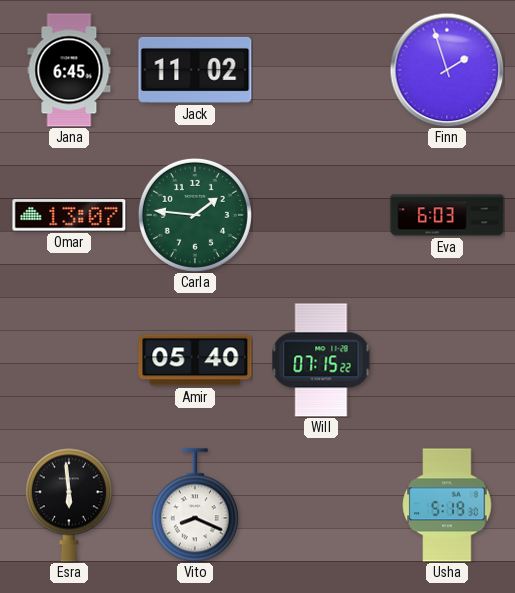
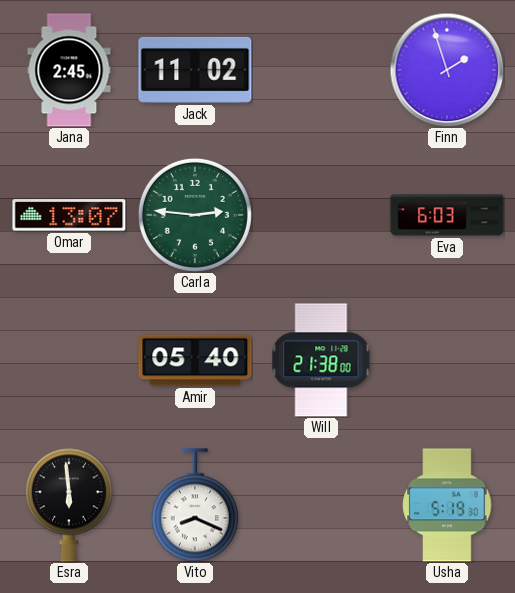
Jana: 6:45 -> 2:45 (69, 70)
Carla: 1:46 -> 2:46 (195, 215)
Will: 07:15 -> 21:38 (321, 360)
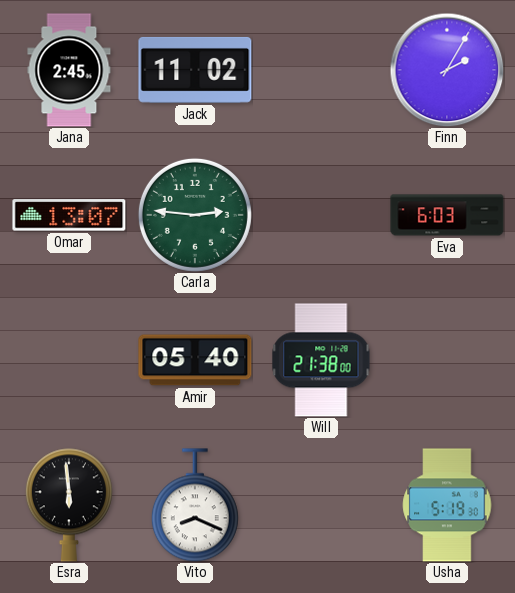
Finn: 1:57 -> 2:05 (447, 70)
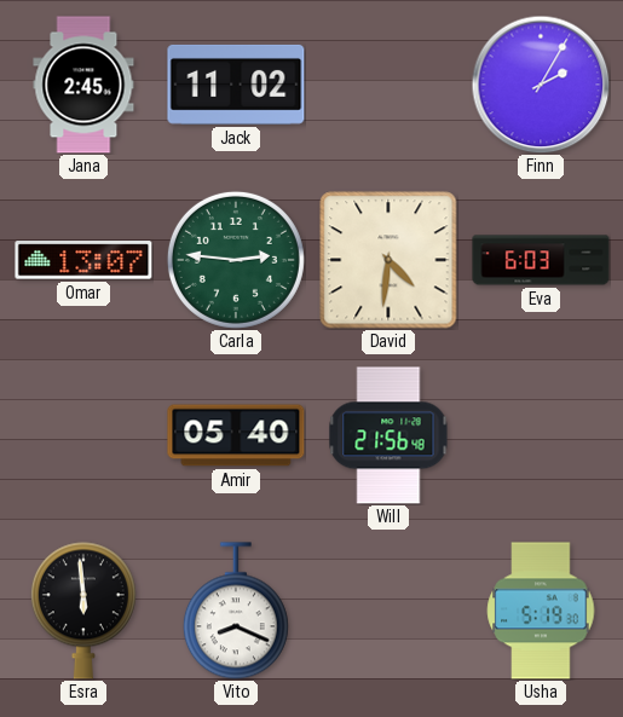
David: none -> 4:31 (388, 260)
Will: 21:38 -> 21:56 (388, 435)
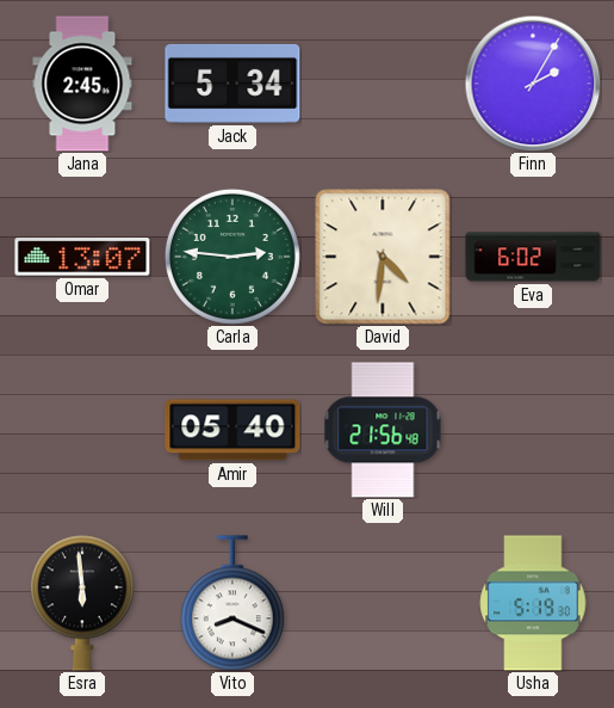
Jack: 11:02 -> 5:34 (232, 84)
Eva: 6:03 -> 6:02 (533, 257)
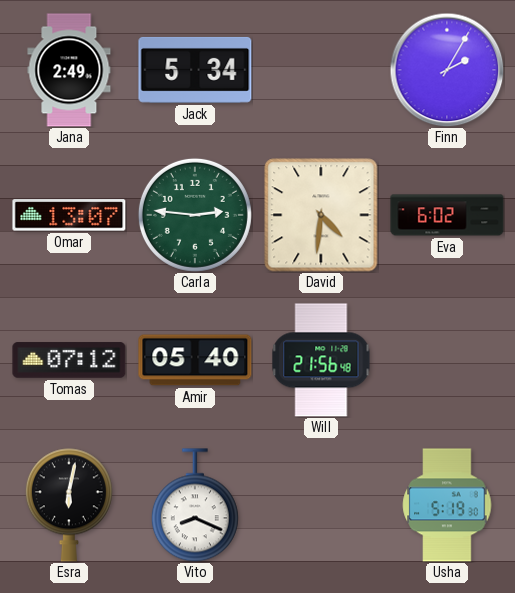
Jana: 2:45 -> 2:49 (69, 70)
Tomas: none -> 07:12 (69, 360)
Esra: 5:59 -> 6:02 (69, 505)
